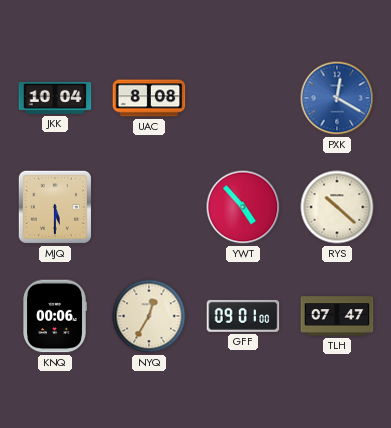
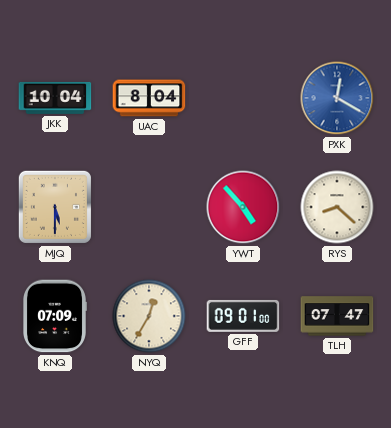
UAC: 8:08 -> 8:04 (149, 98)
RYS: 10:22 -> 8:22 (337, 207)
KNQ: 00:06 -> 07:09 (55, 316)
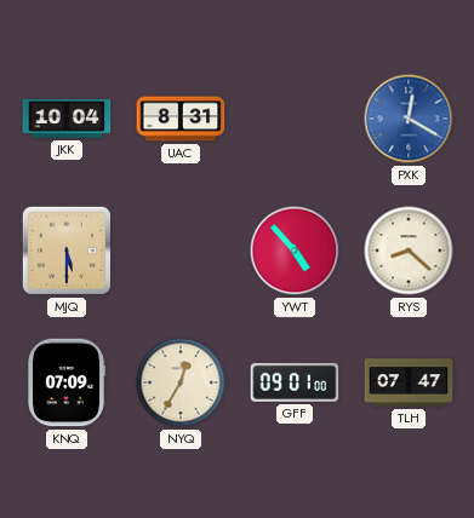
UAC: 8:04 -> 8:31 (181, 119)
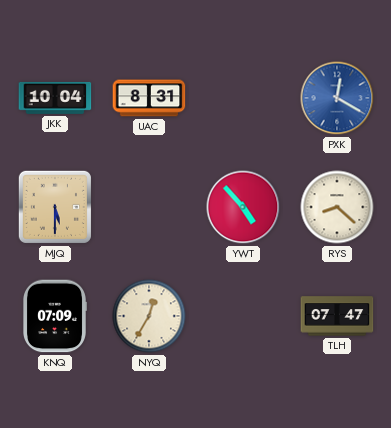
GFF: 09:01 -> none (295, 382)
